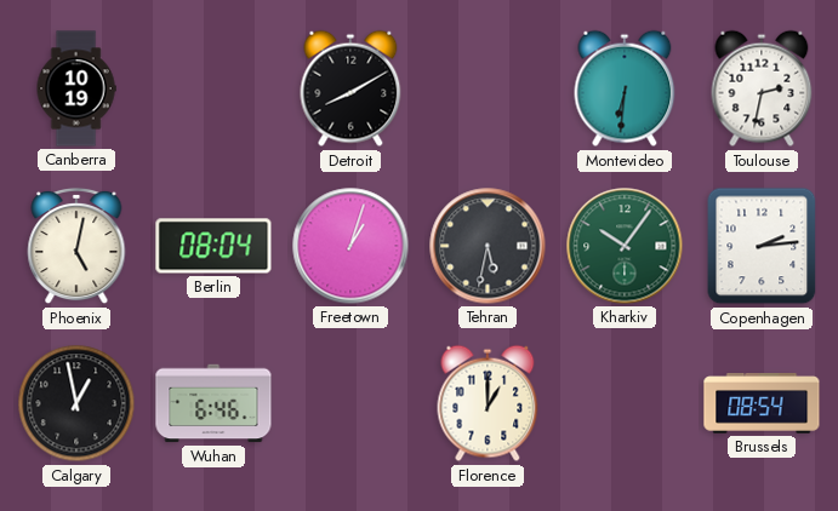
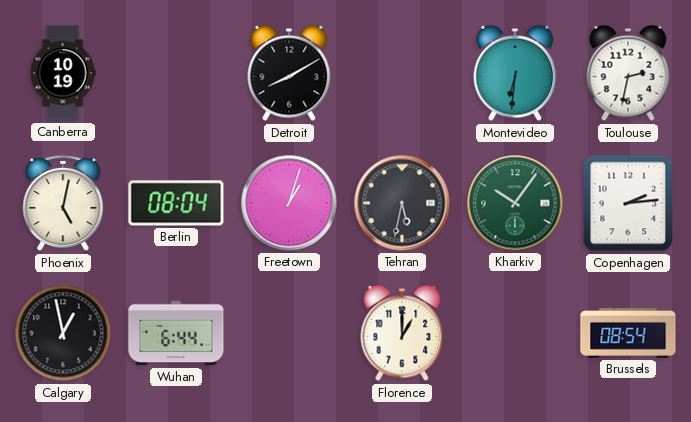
Wuhan: 6:46 -> 6:44 (176, 333)
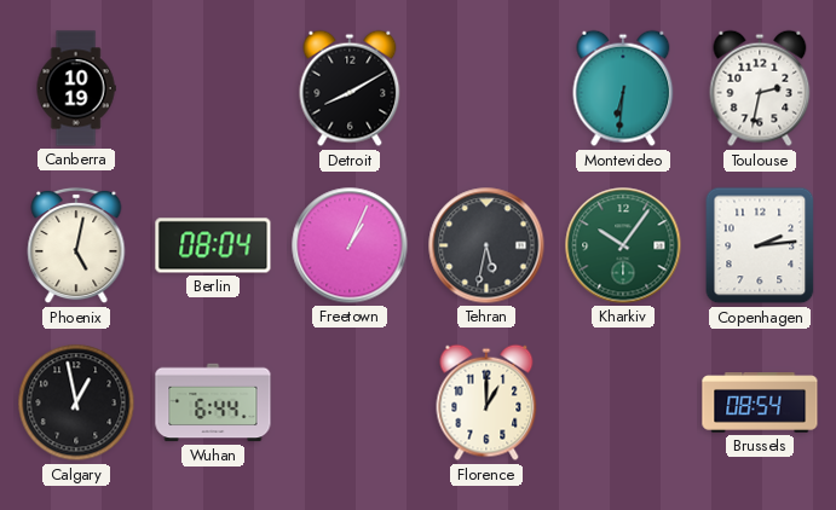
Freetown: 1:03 -> 1:04 (350, 245)
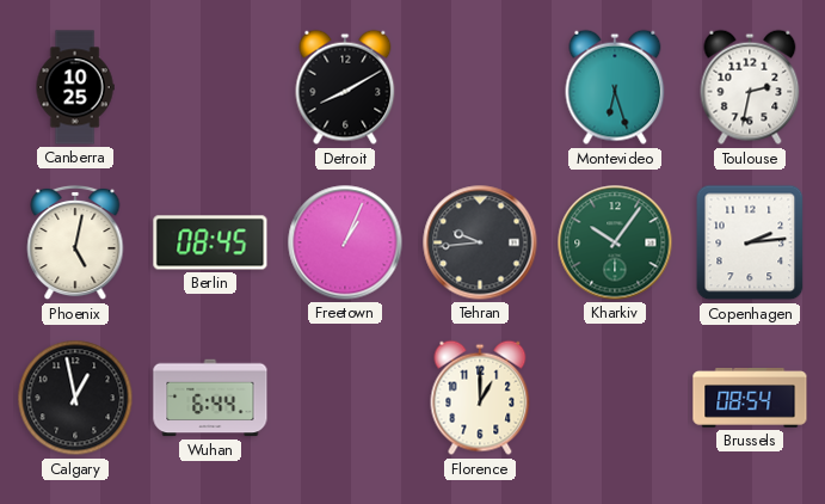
Canberra: 10:19 -> 10:25 (75, 87)
Montevideo: 6:31 -> 6:27 (615, 87)
Berlin: 08:04 -> 08:45 (210, 242)
Tehran: 5:32 -> 9:44 (480, 242)
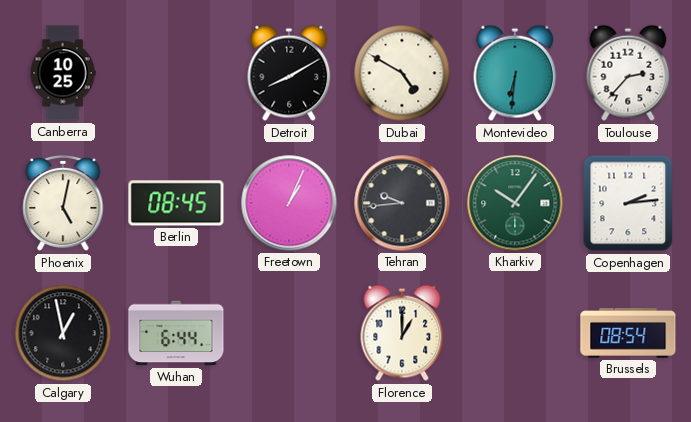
Dubai: none -> 4:50 (402, 73)
Montevideo: 6:27 -> 6:31 (515, 73)
Toulouse: 2:32 -> 2:37 (628, 73)
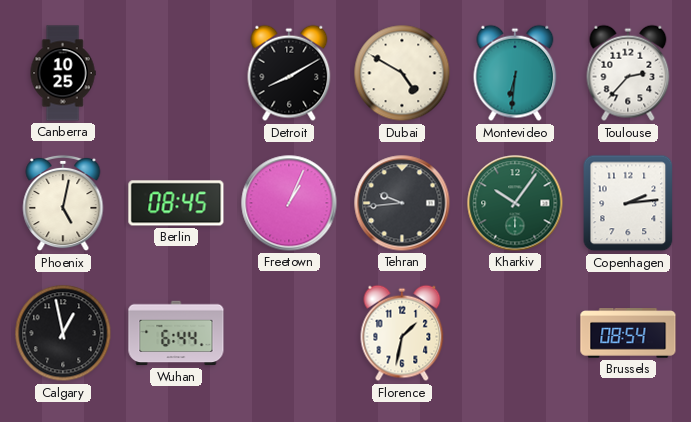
Florence: 1:00 -> 1:32 (402, 333)
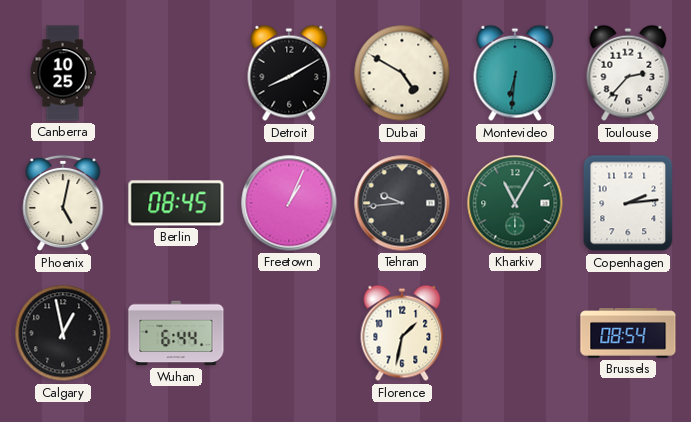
Kharkiv: 10:06 -> 11:05 (515, 203)
